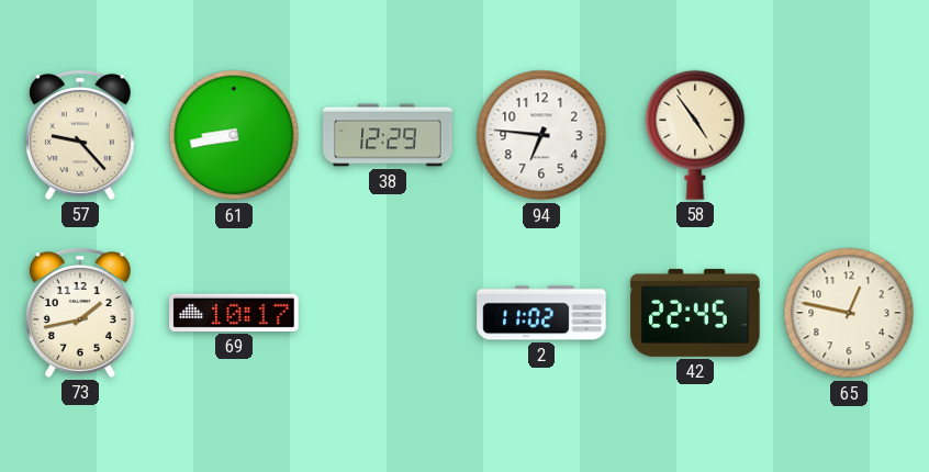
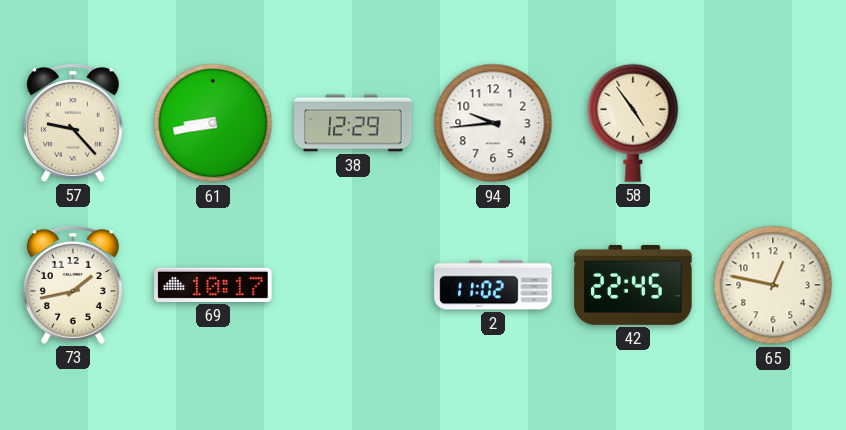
94: 6:46 -> 9:44 (493, 123)
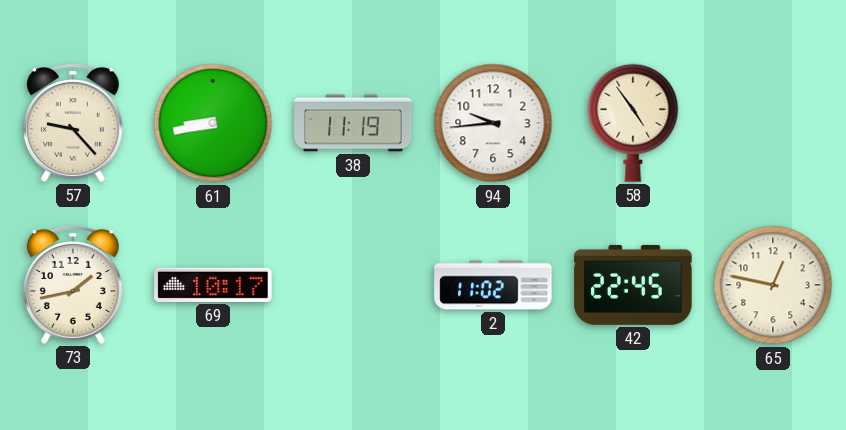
38: 12:29 -> 11:19 (353, 123)
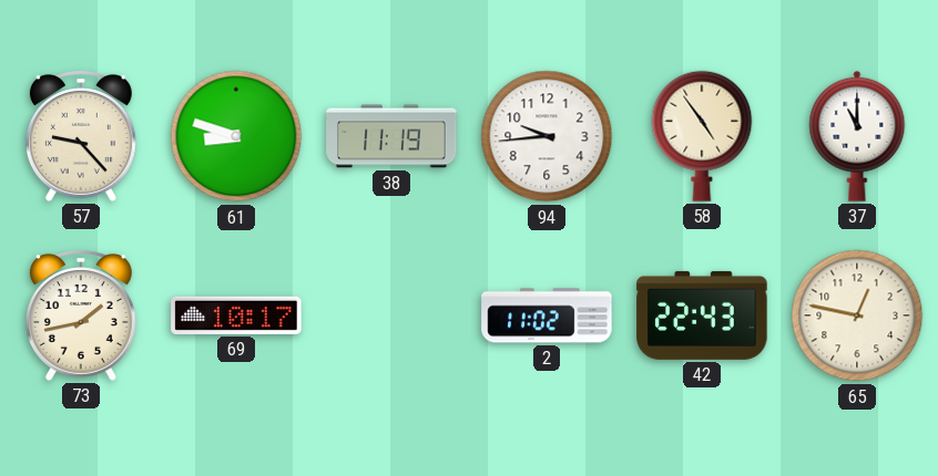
61: 8:43 -> 8:48 (236, 136)
37: none -> 11:00 (857, 136)
42: 22:45 -> 22:43 (702, 315)
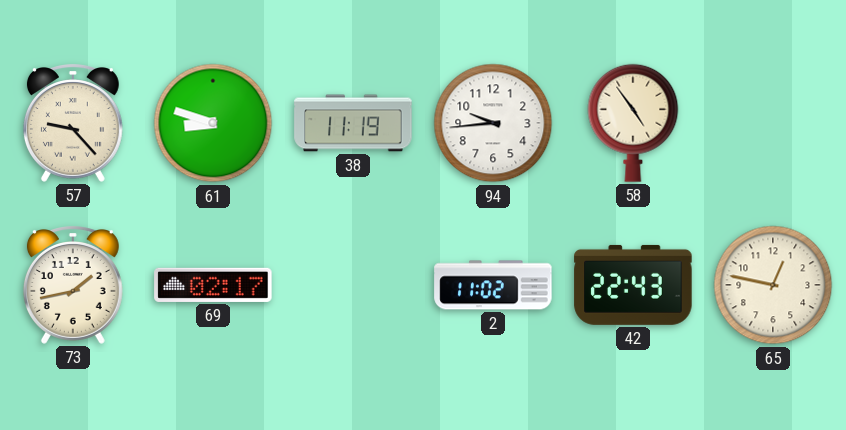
37: 11:00 -> none (857, 136)
69: 10:17 -> 02:17 (213, 285)
